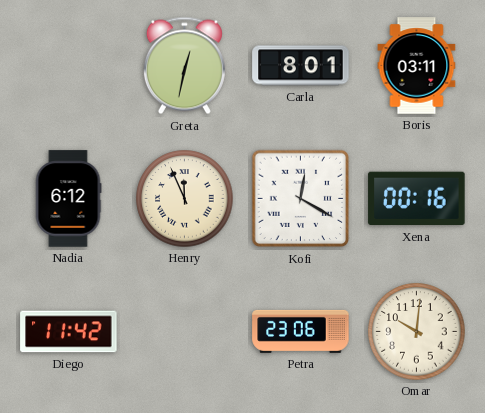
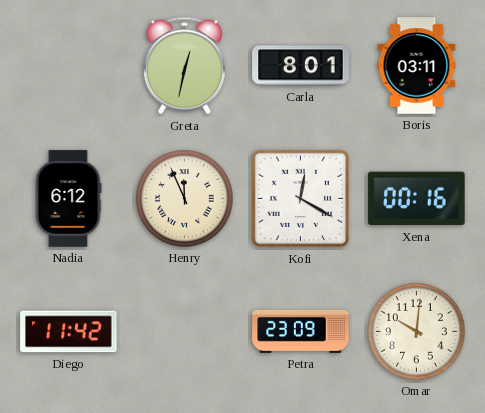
Petra: 23:06 -> 23:09 (301, 331)
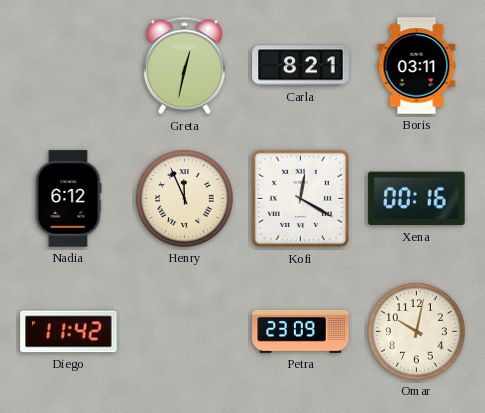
Carla: 8:01 -> 8:21 (301, 66)
Omar: 10:01 -> 10:02 (417, 332)
